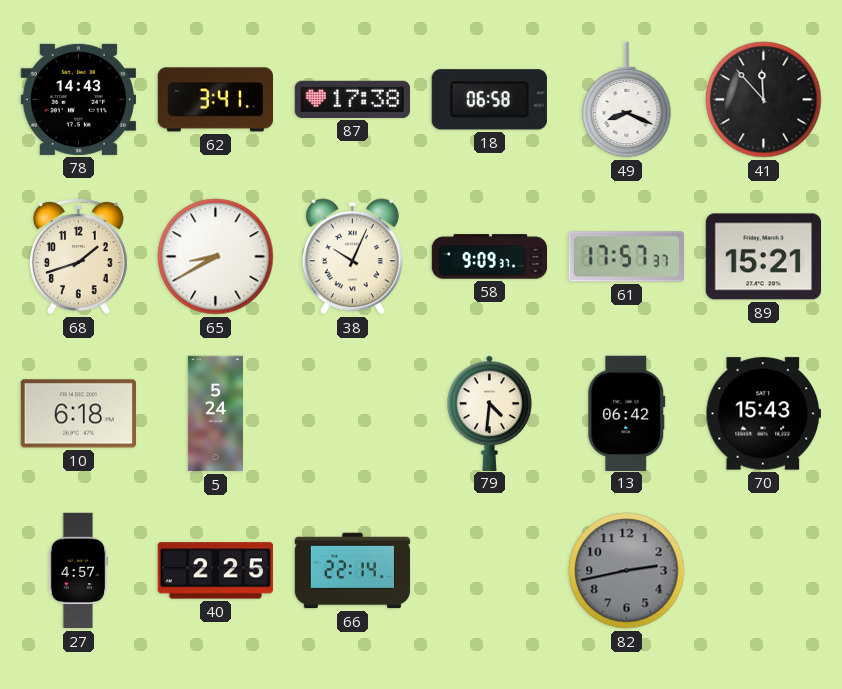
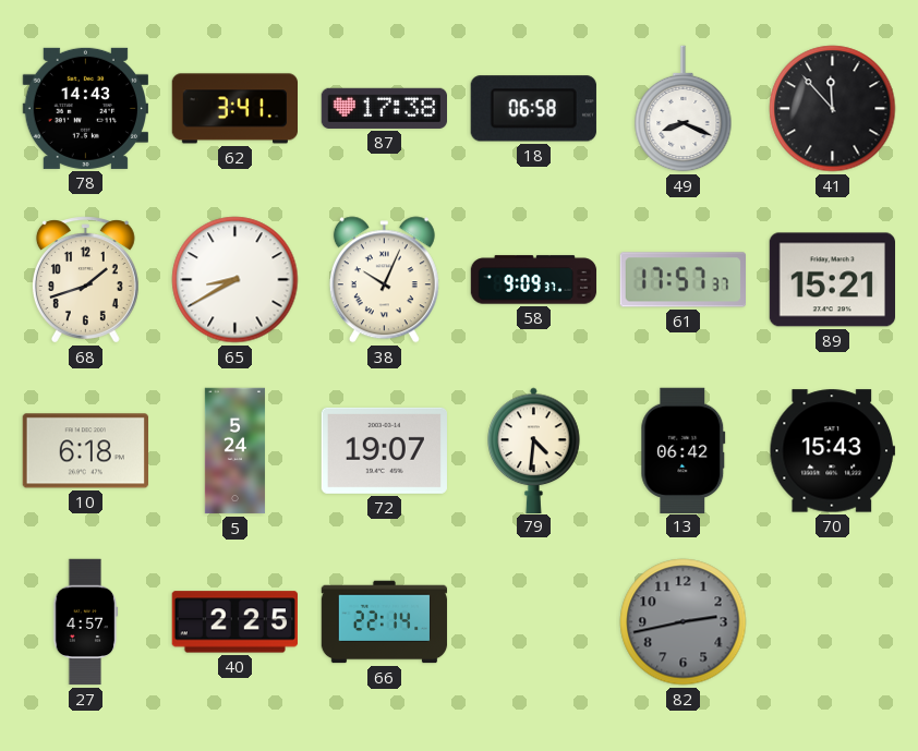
72: none -> 19:07 (384, 450)
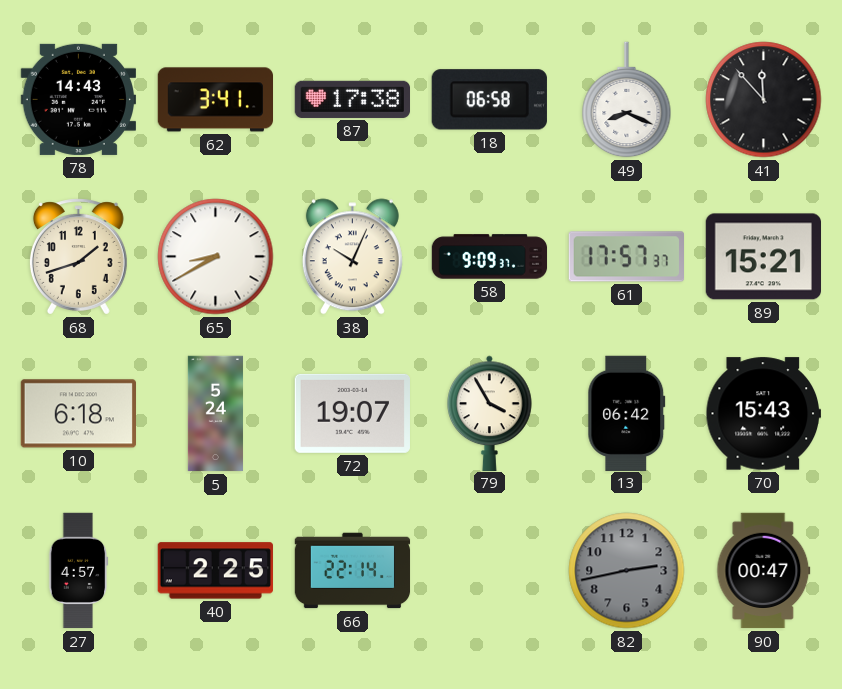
79: 4:31 -> 3:55 (490, 413)
90: none -> 00:47 (764, 571)
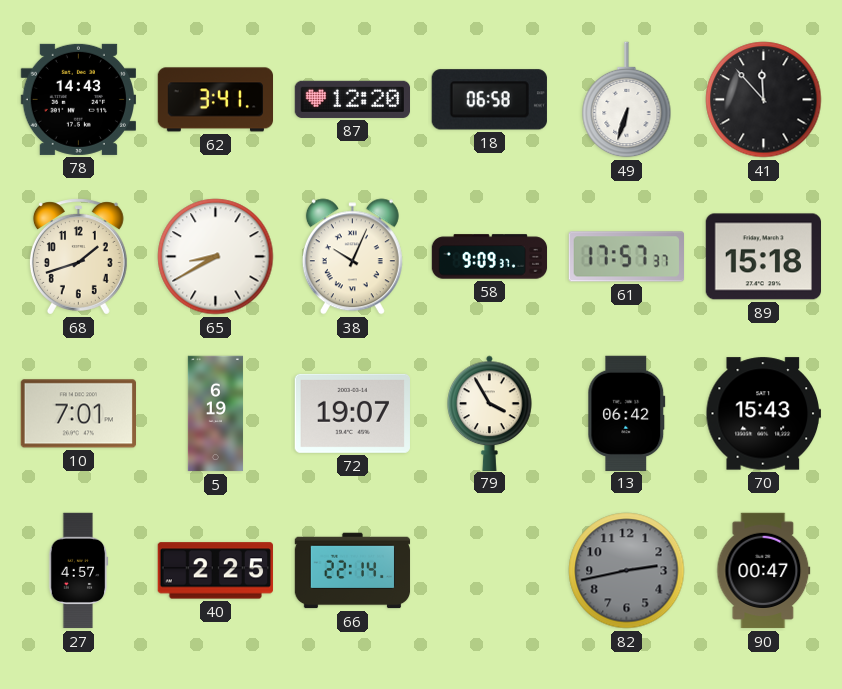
87: 17:38 -> 12:20 (352, 99)
49: 8:19 -> 6:33 (627, 100)
89: 15:21 -> 15:18 (763, 257)
10: 6:18 -> 7:01 (78, 414)
5: 5:24 -> 6:19 (215, 414)
